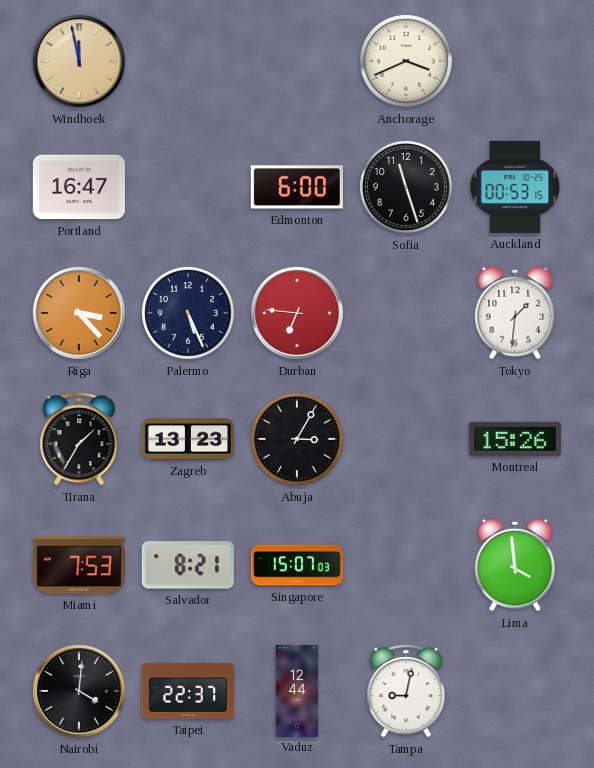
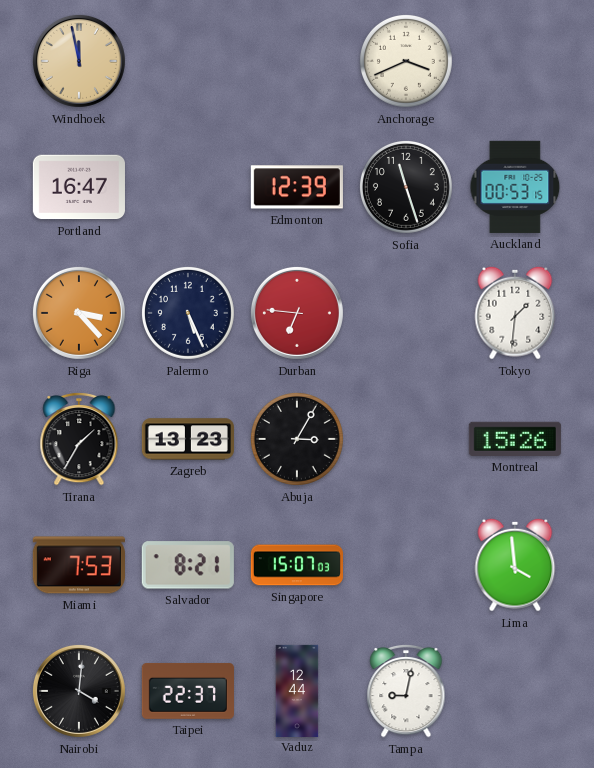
Edmonton: 6:00 -> 12:39 (297, 187)
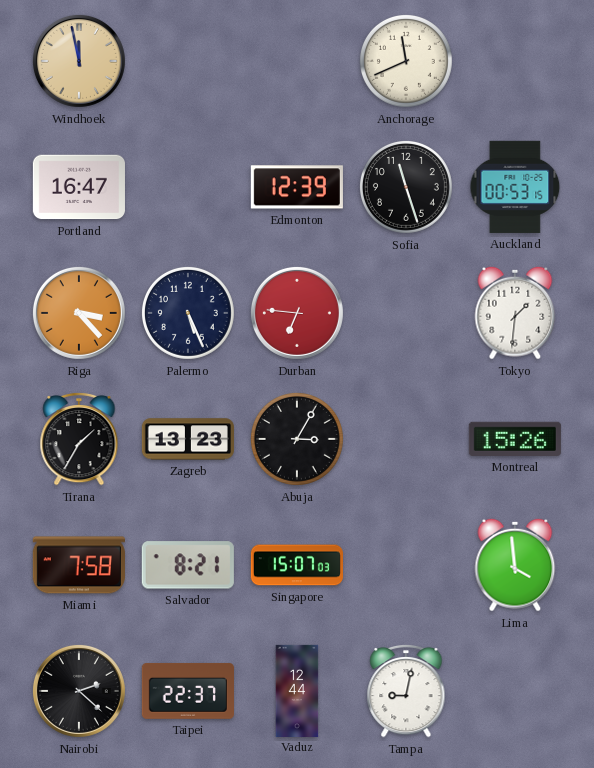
Anchorage: 3:41 -> 11:41 (406, 61)
Miami: 7:53 -> 7:58 (79, 565)
Nairobi: 4:01 -> 2:22 (79, 691)
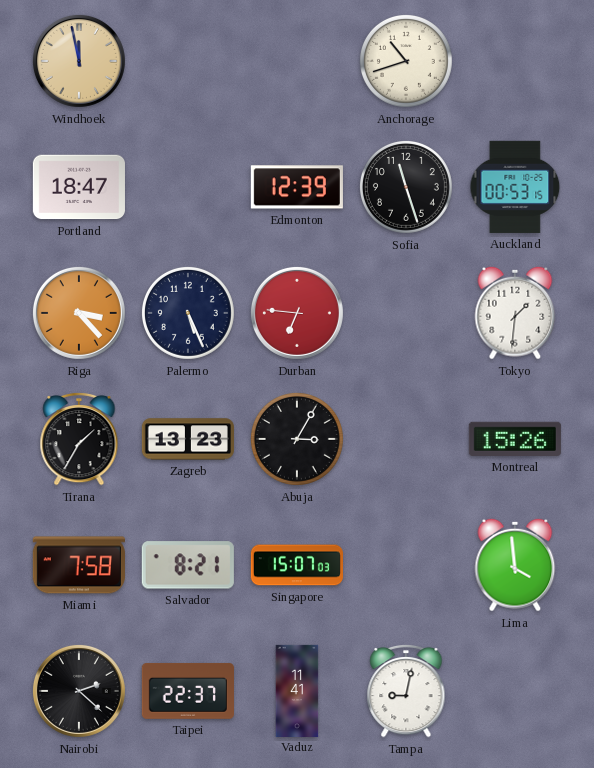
Anchorage: 11:41 -> 10:42 (406, 61)
Portland: 16:47 -> 18:47 (79, 187)
Vaduz: 12:44 -> 11:41 (297, 690)
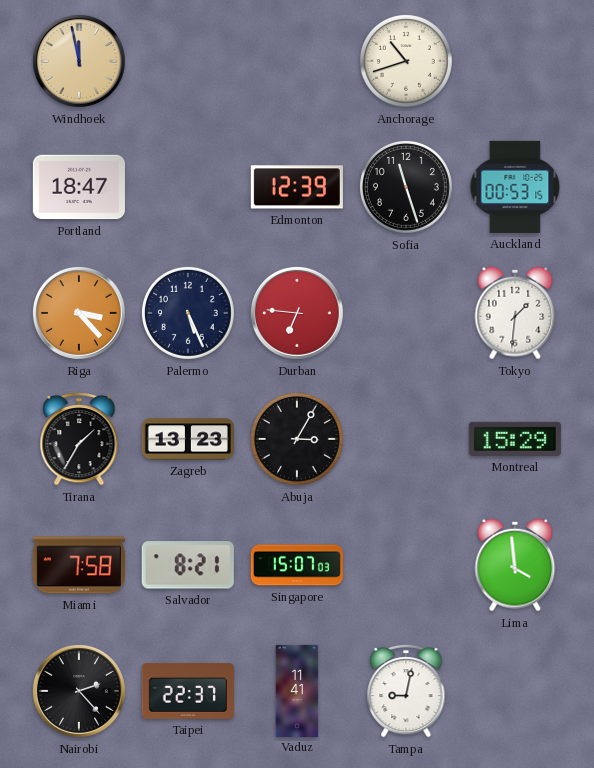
Montreal: 15:26 -> 15:29 (515, 439)
Nairobi: 2:22 -> 2:23 (79, 691)
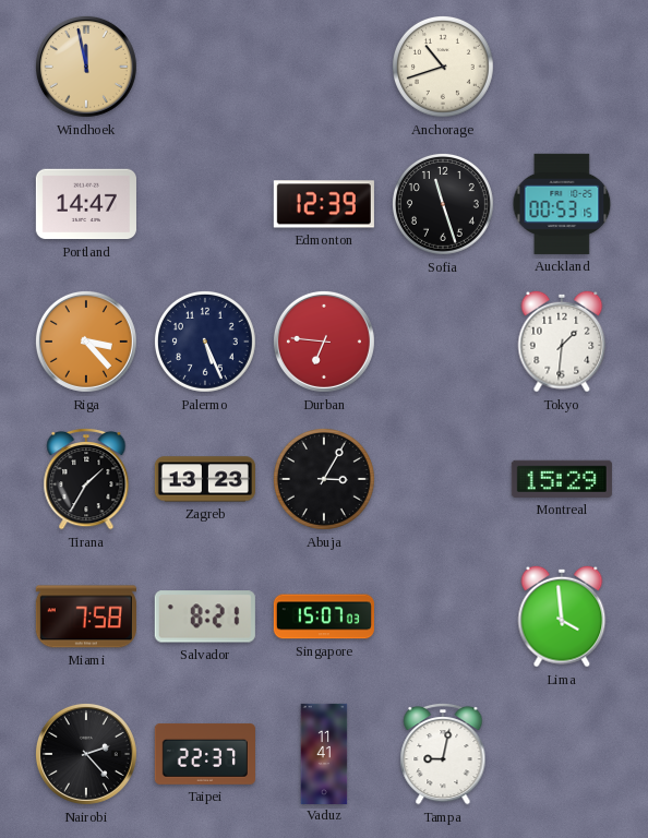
Portland: 18:47 -> 14:47 (86, 204)
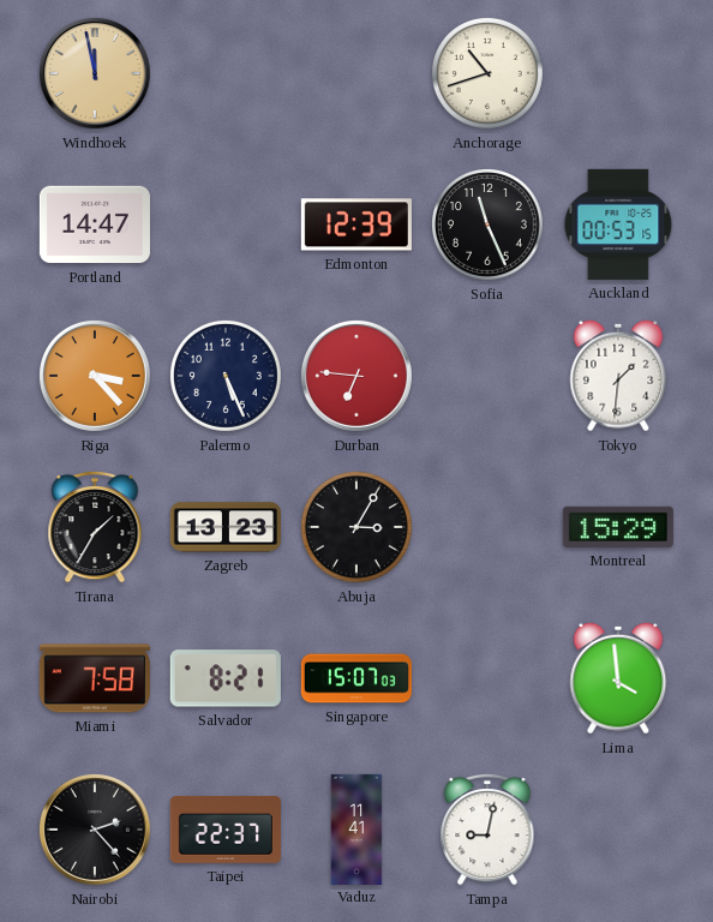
Sofia: 11:27 -> 11:26 (487, 224)
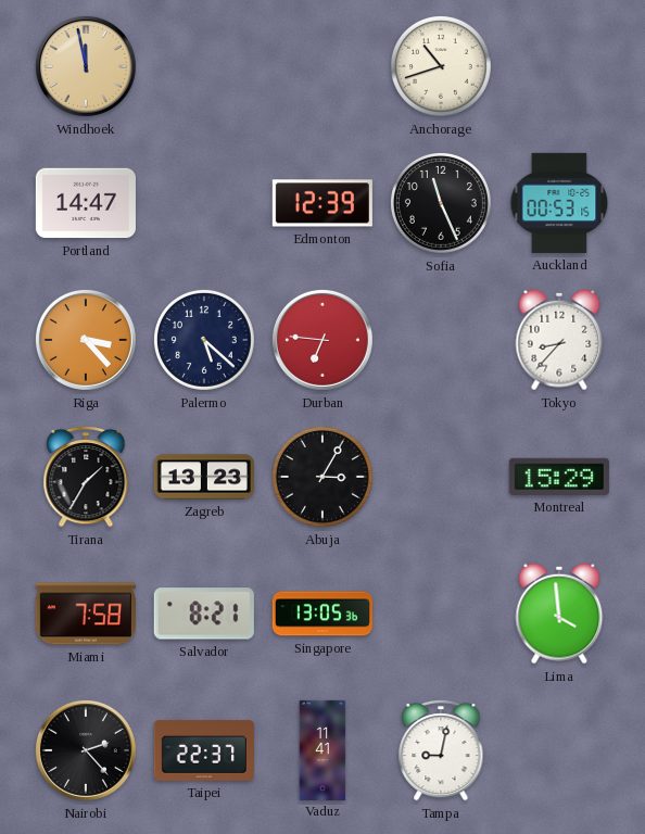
Palermo: 5:26 -> 5:22 (204, 340)
Tokyo: 1:31 -> 8:37 (559, 340)
Singapore: 15:07 -> 13:05 (322, 614)
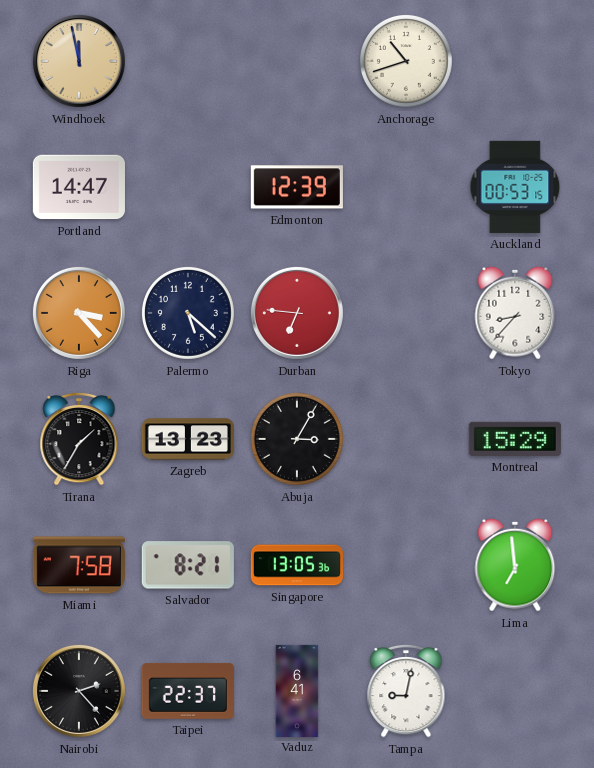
Sofia: 11:26 -> none (441, 203)
Lima: 3:59 -> 6:59 (515, 565)
Vaduz: 11:41 -> 6:41 (297, 690)
